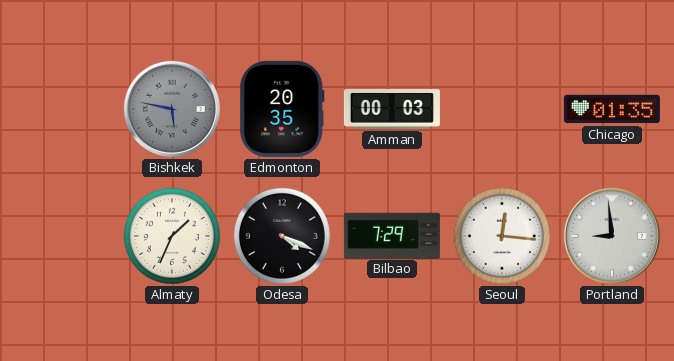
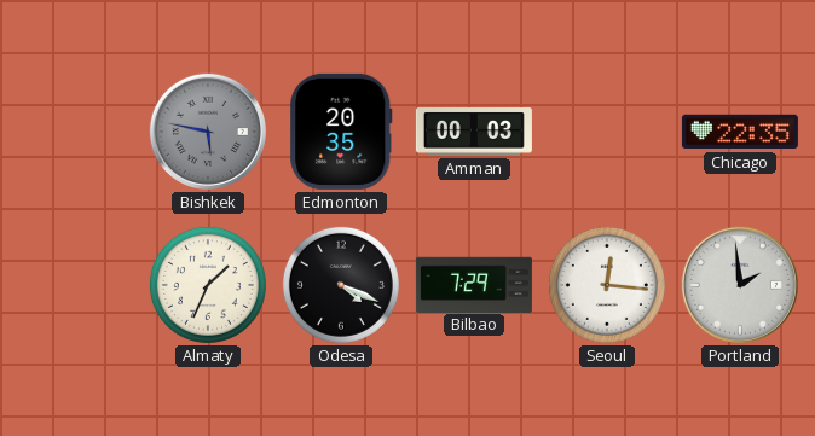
Chicago: 01:35 -> 22:35 (740, 132)
Portland: 8:59 -> 1:59 (740, 285)
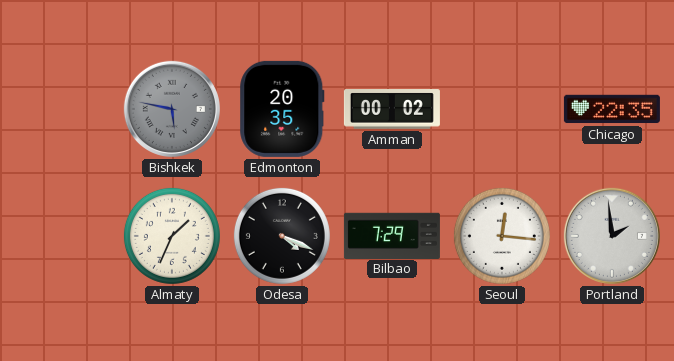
Amman: 00:03 -> 00:02 (392, 109)
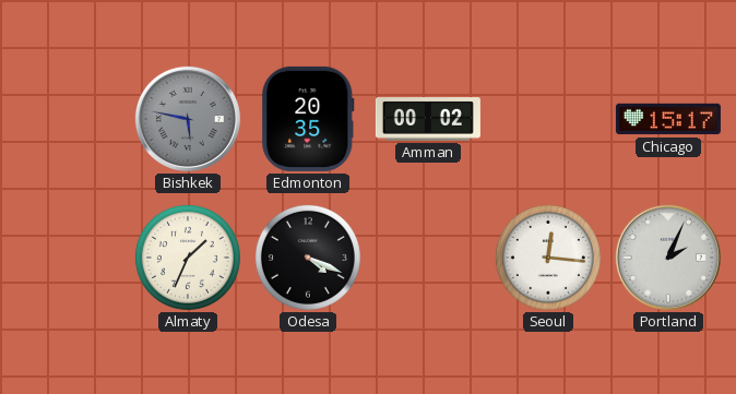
Chicago: 22:35 -> 15:17 (668, 119)
Bilbao: 7:29 -> none (392, 235)
Portland: 1:59 -> 2:04 (668, 258)
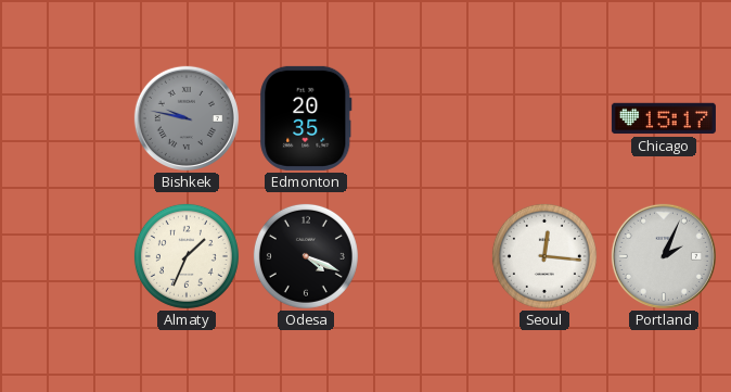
Bishkek: 5:47 -> 9:47 (187, 118)
Amman: 00:02 -> none (428, 119)
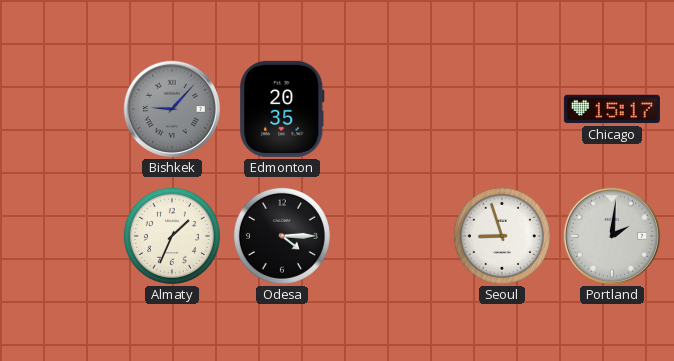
Bishkek: 9:47 -> 9:07 (172, 109)
Odesa: 4:19 -> 4:15 (282, 236)
Seoul: 12:16 -> 8:57 (502, 236)
Portland: 2:04 -> 2:01 (612, 236)
